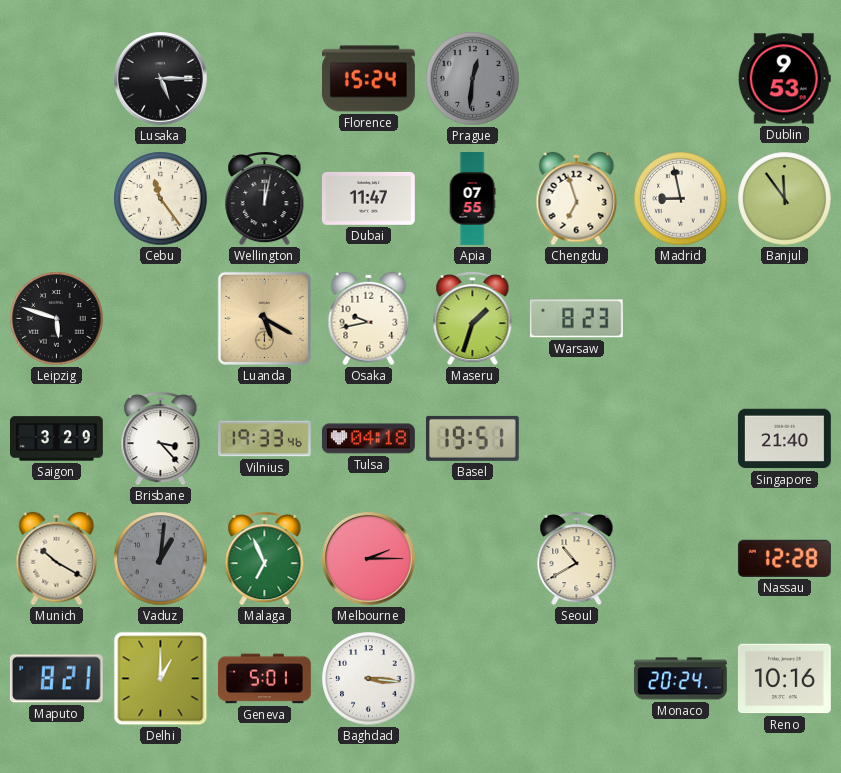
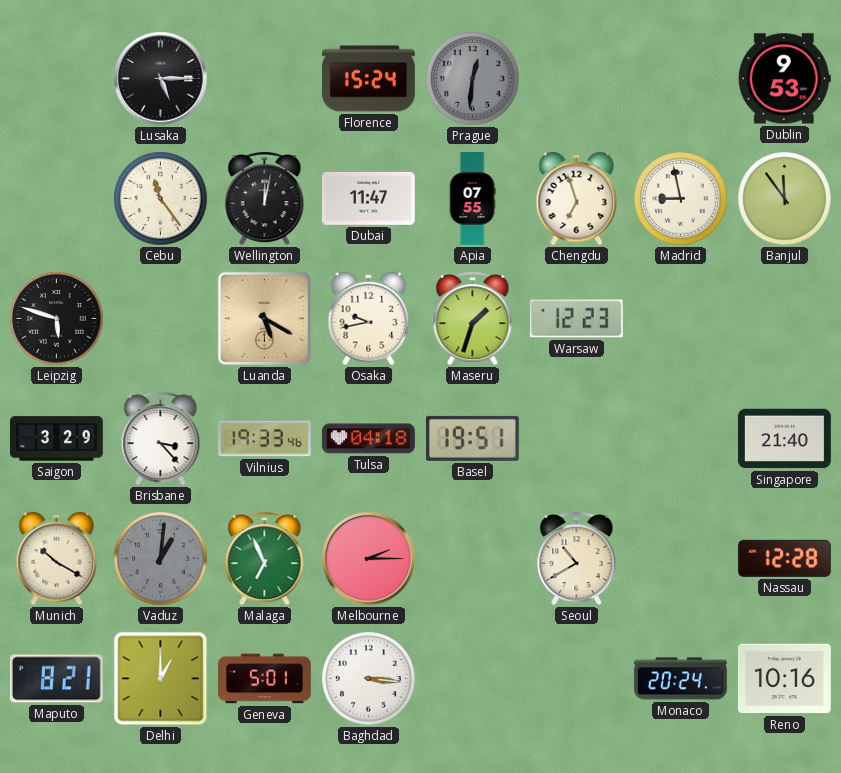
Warsaw: 8:23 -> 12:23 (576, 319)
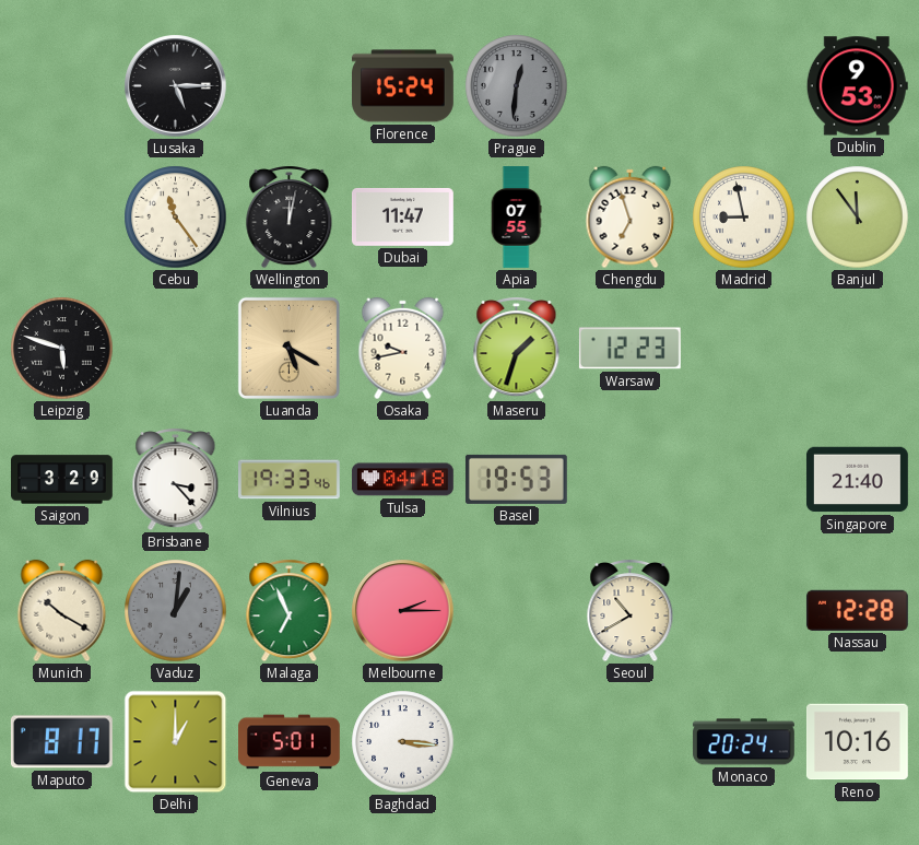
Basel: 19:51 -> 19:53 (516, 479)
Maputo: 8:21 -> 8:17 (61, 742)
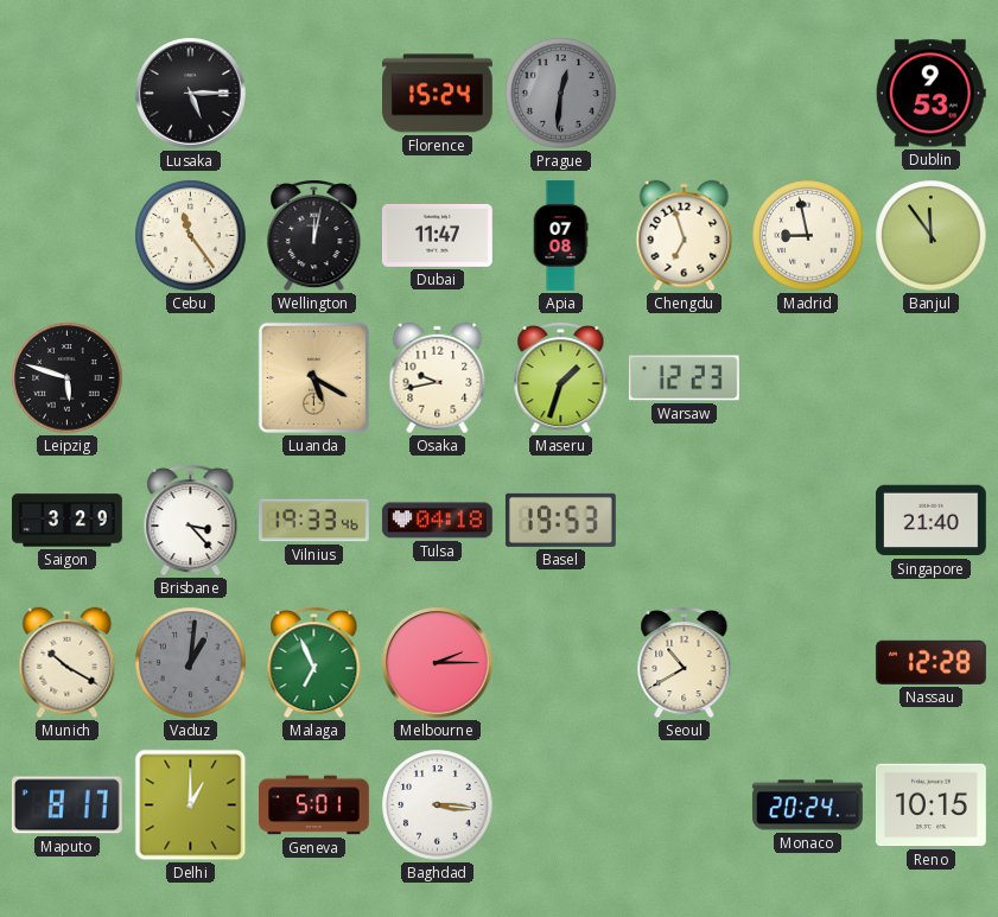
Apia: 07:55 -> 07:08 (560, 236)
Reno: 10:16 -> 10:15 (930, 805)
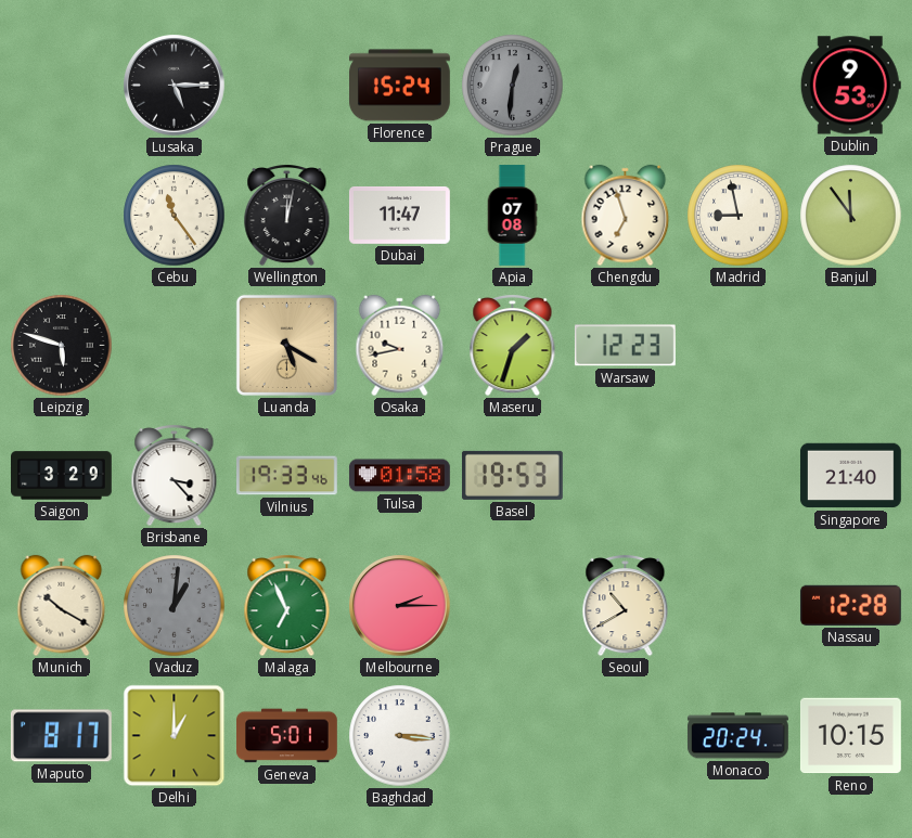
Tulsa: 04:18 -> 01:58 (399, 476)
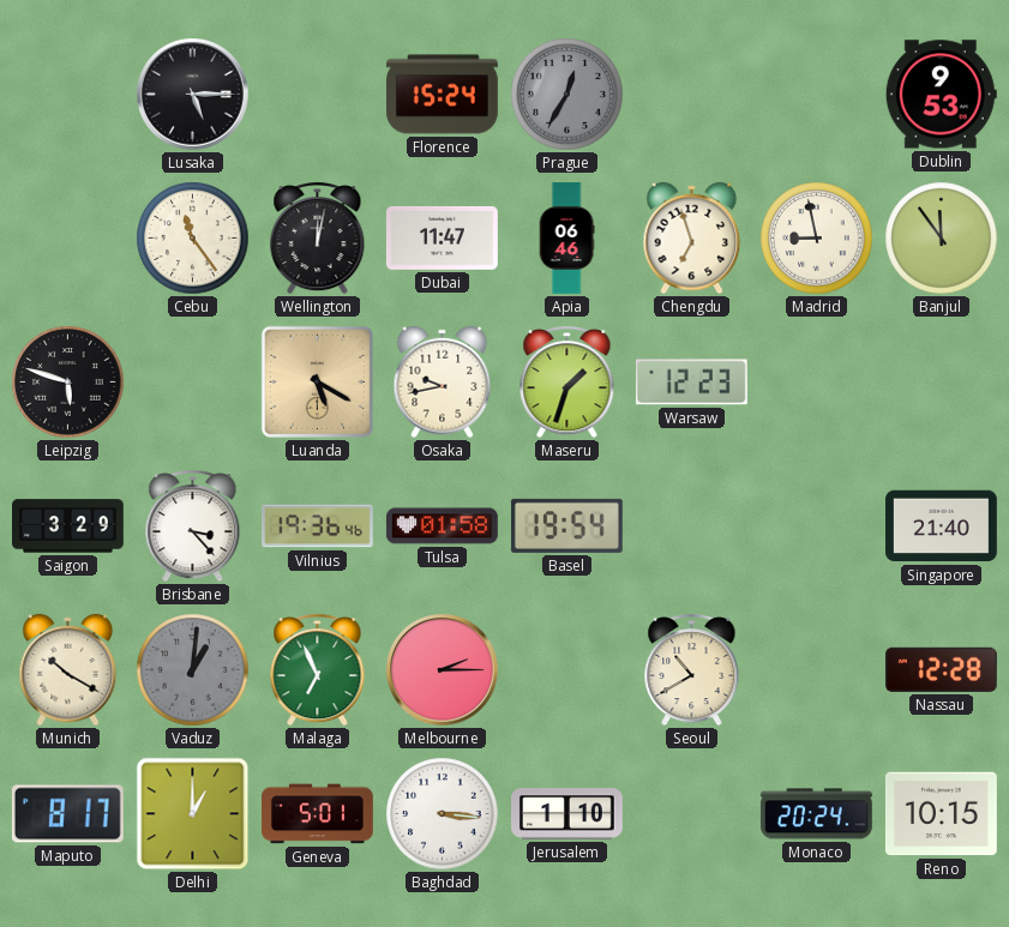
Prague: 12:31 -> 12:35 (567, 95)
Apia: 07:08 -> 06:46 (566, 239)
Vilnius: 19:33 -> 19:36 (318, 526)
Basel: 19:53 -> 19:54 (566, 525)
Jerusalem: none -> 1:10 (567, 814)
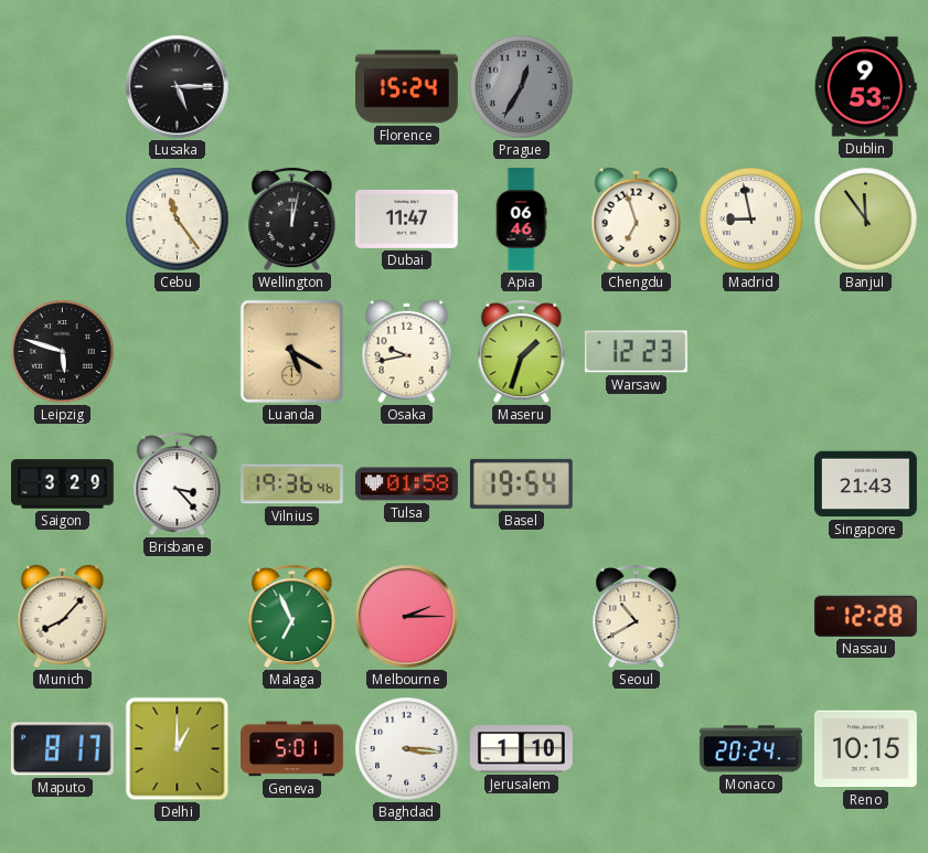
Singapore: 21:40 -> 21:43 (866, 484)
Munich: 10:20 -> 8:07 (63, 617)
Vaduz: 1:01 -> none (193, 670)
